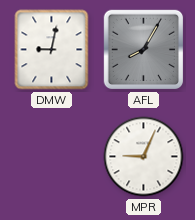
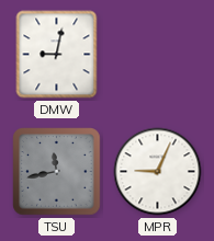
AFL: 8:05 -> none (144, 50)
TSU: none -> 11:43 (57, 172)
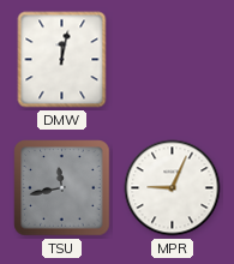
DMW: 9:02 -> 12:02 (62, 60)
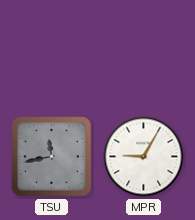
DMW: 12:02 -> none (62, 60)
MPR: 9:04 -> 9:05 (144, 157)
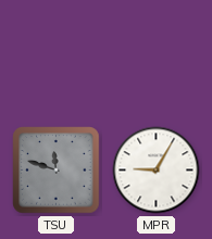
TSU: 11:43 -> 11:48 (57, 171)
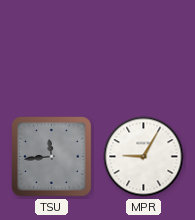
TSU: 11:48 -> 11:44 (52, 157)
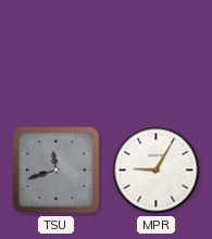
TSU: 11:44 -> 11:42 (57, 171)
